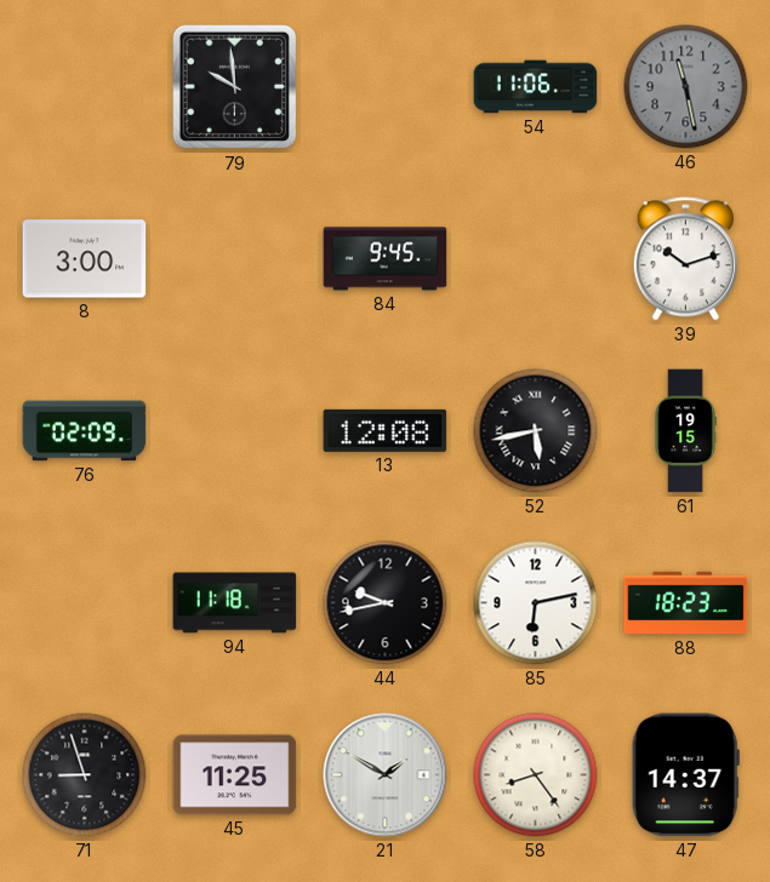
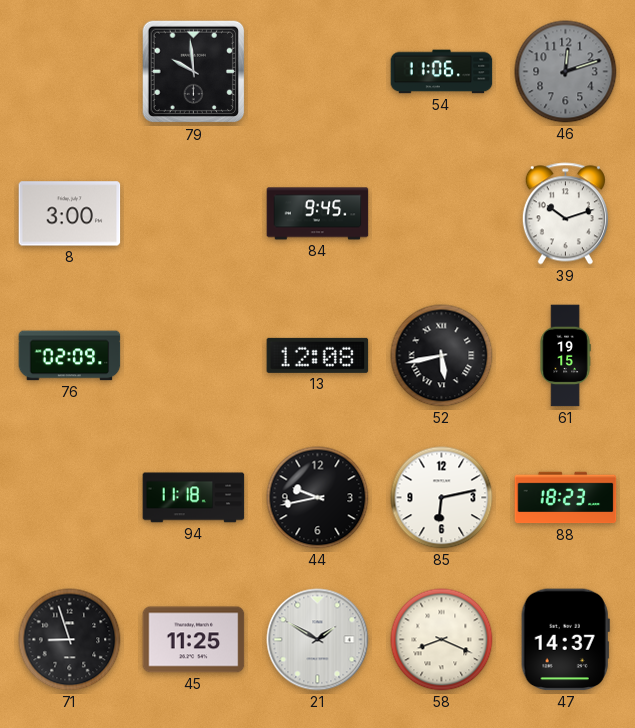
46: 11:28 -> 12:12 (566, 72)
58: 8:24 -> 8:19 (442, 640)
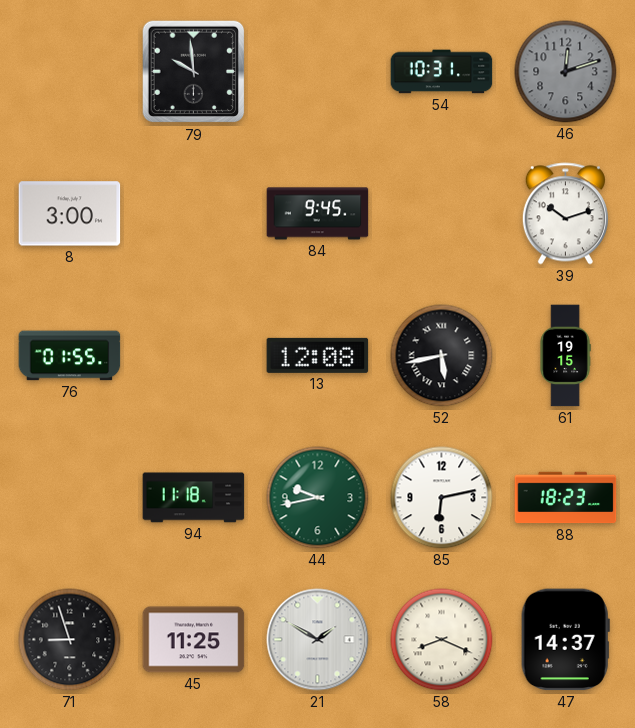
54: 11:06 -> 10:31 (442, 72)
76: 02:09 -> 01:55 (70, 356)
44 dial: black -> green (318, 498)
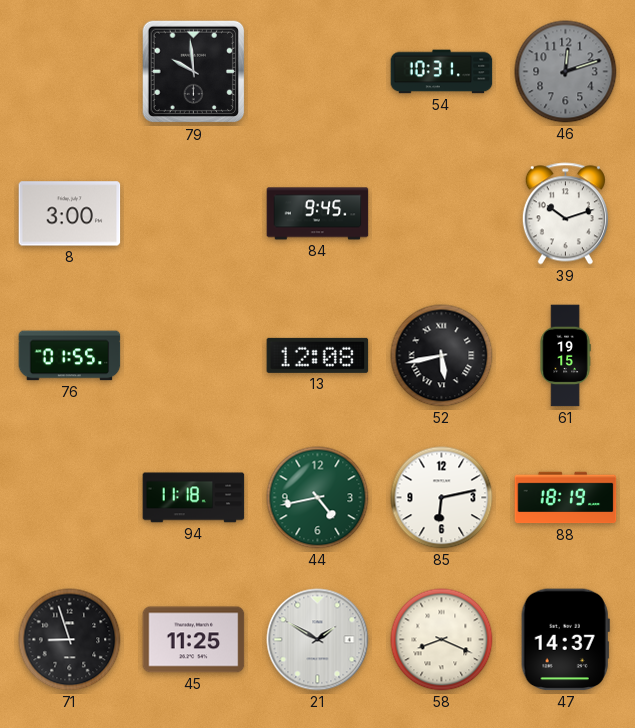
44: 9:43 -> 4:43 (318, 498)
88: 18:23 -> 18:19 (566, 498)
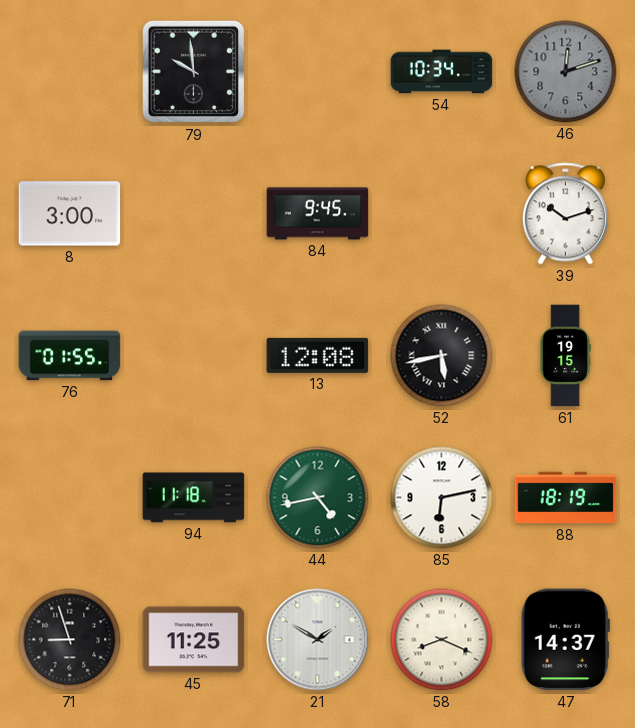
54: 10:31 -> 10:34 (442, 72)
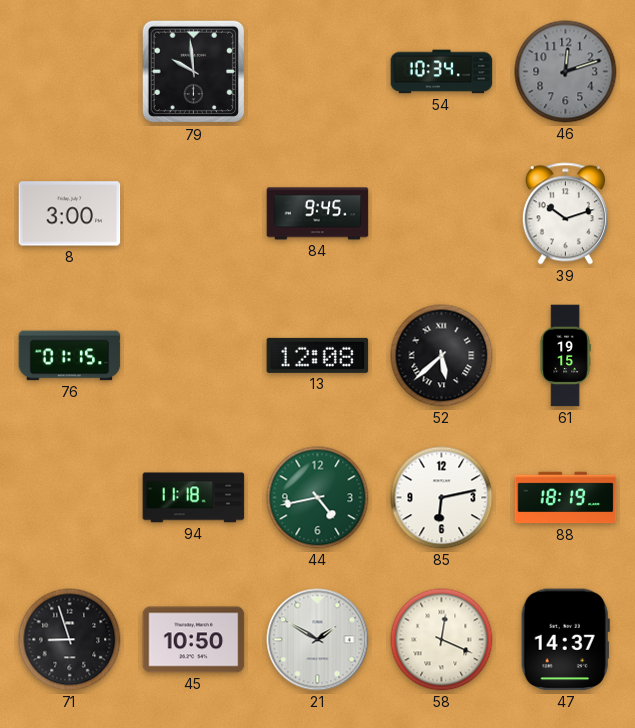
76: 01:55 -> 01:15 (70, 356)
52: 5:43 -> 5:38 (442, 356)
45: 11:25 -> 10:50 (194, 640)
58: 8:19 -> 12:19 (442, 640)
